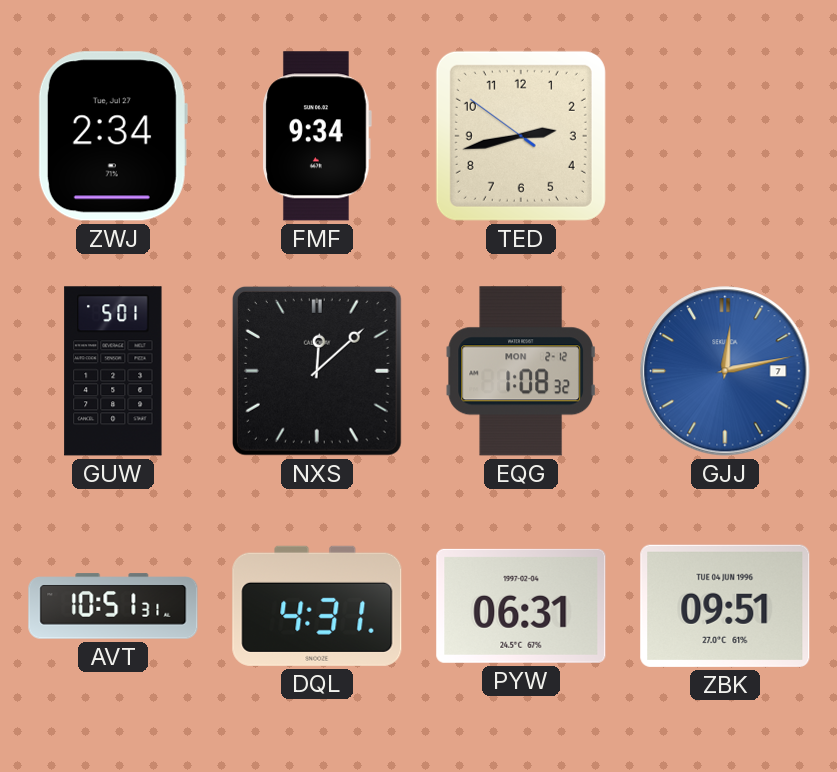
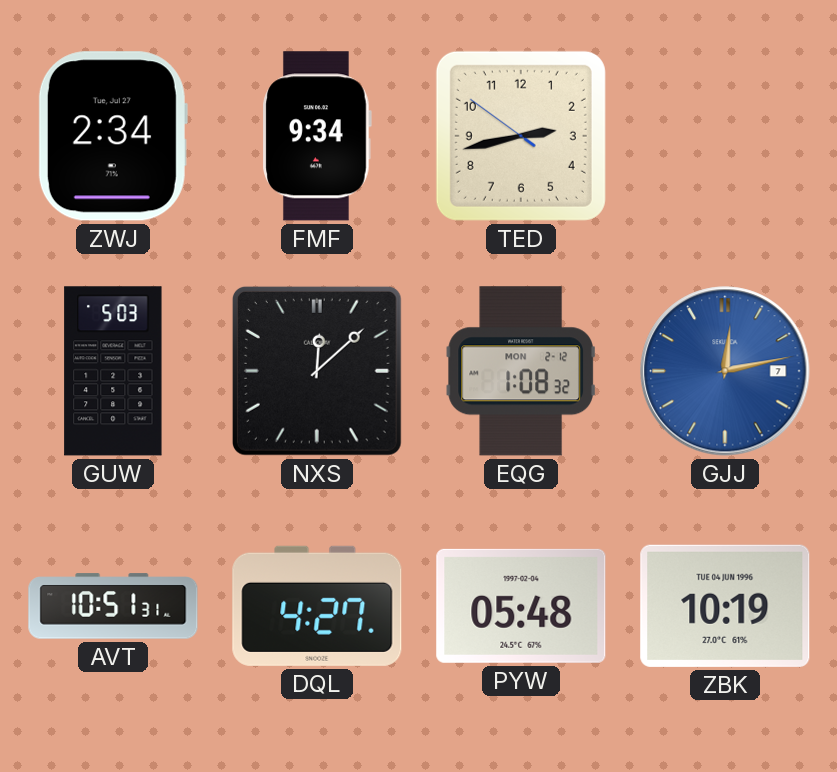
GUW: 5:01 -> 5:03 (113, 371)
DQL: 4:31 -> 4:27 (317, 606)
PYW: 06:31 -> 05:48 (521, 606)
ZBK: 09:51 -> 10:19 (725, 606)
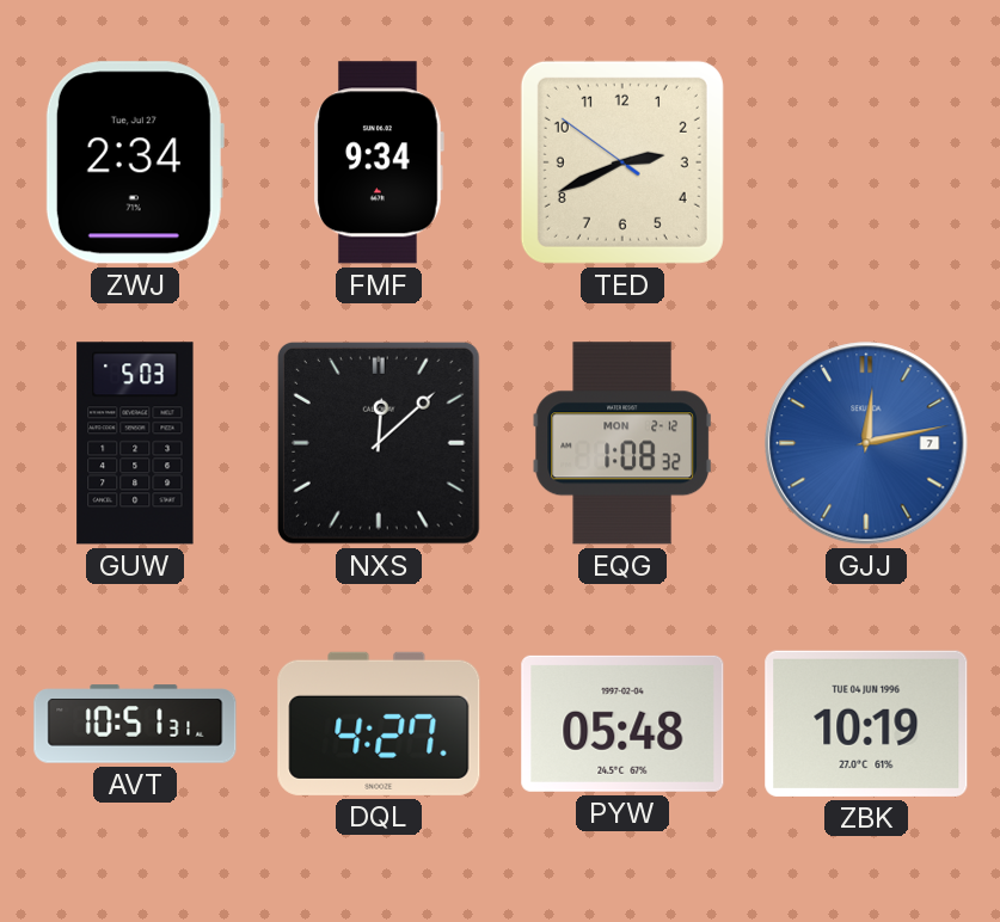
TED: 2:42 -> 2:40 (622, 162)
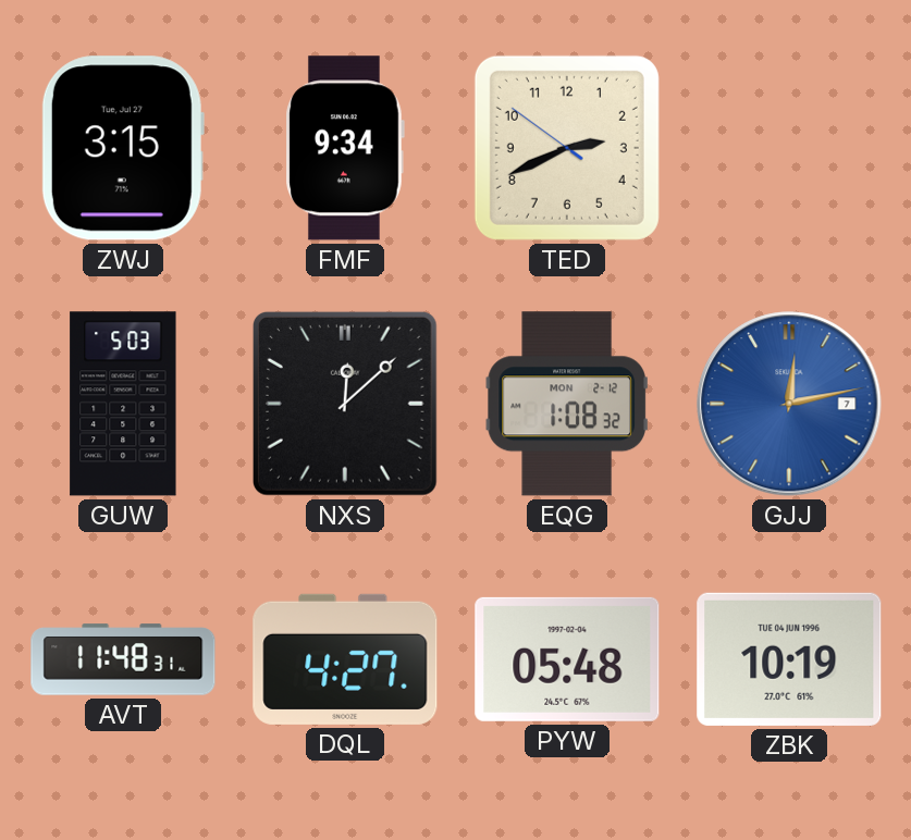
ZWJ: 2:34 -> 3:15 (123, 148)
AVT: 10:51 -> 11:48 (123, 659)
